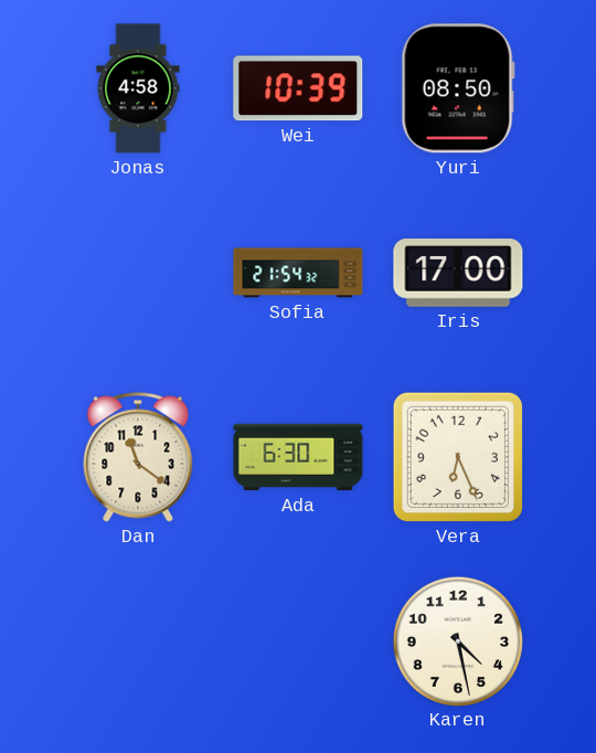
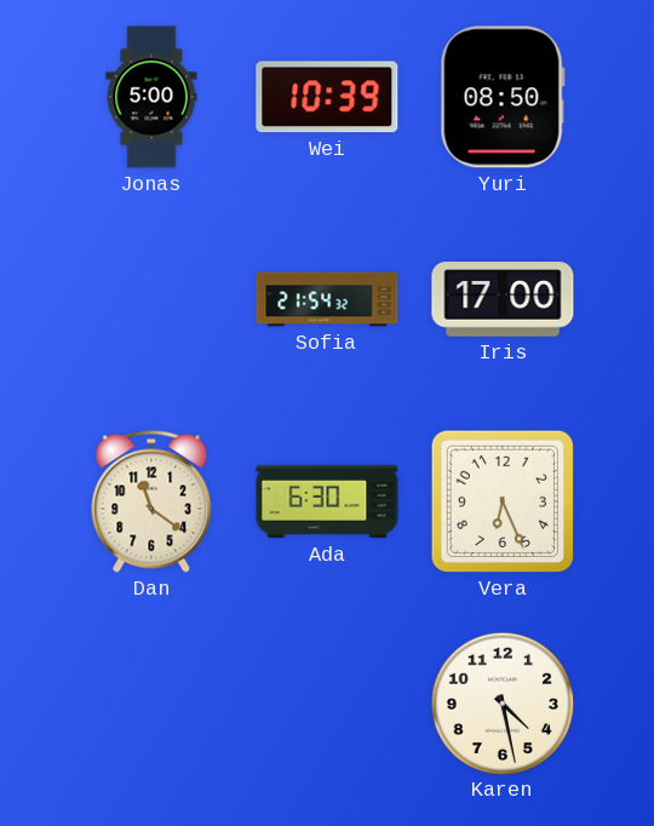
Jonas: 4:58 -> 5:00 (151, 97)
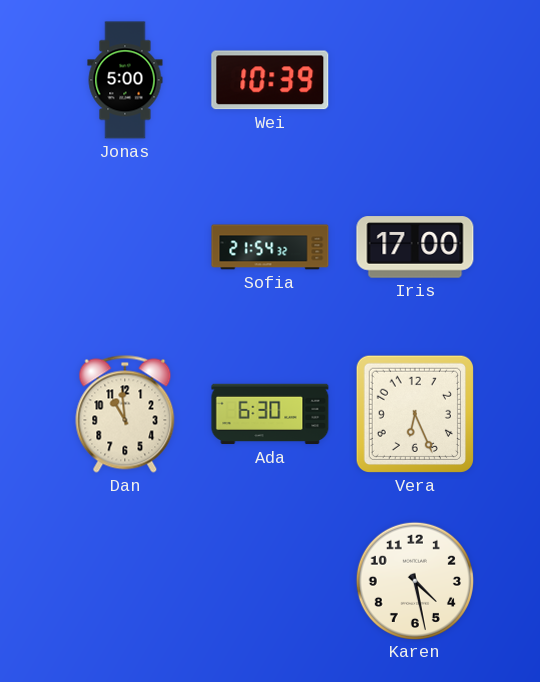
Yuri: 08:50 -> none (503, 97)
Dan: 11:21 -> 10:59 (125, 414)
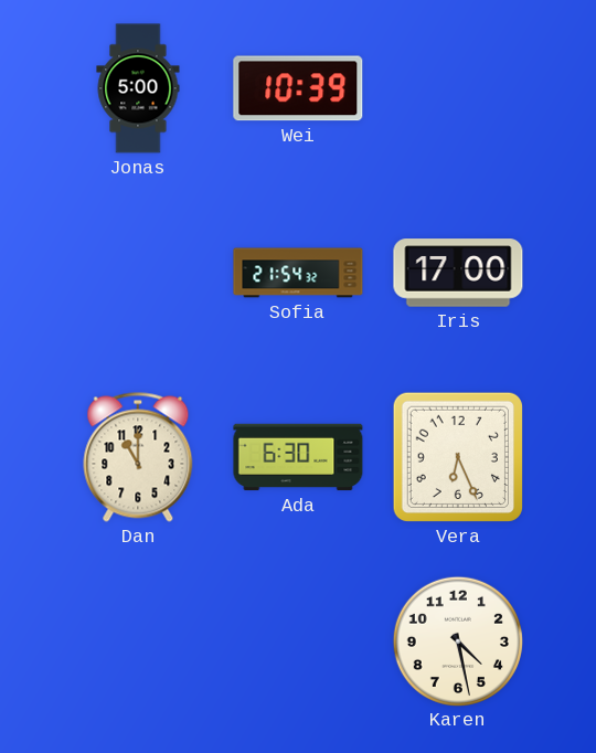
Dan: 10:59 -> 11:00 (138, 457)
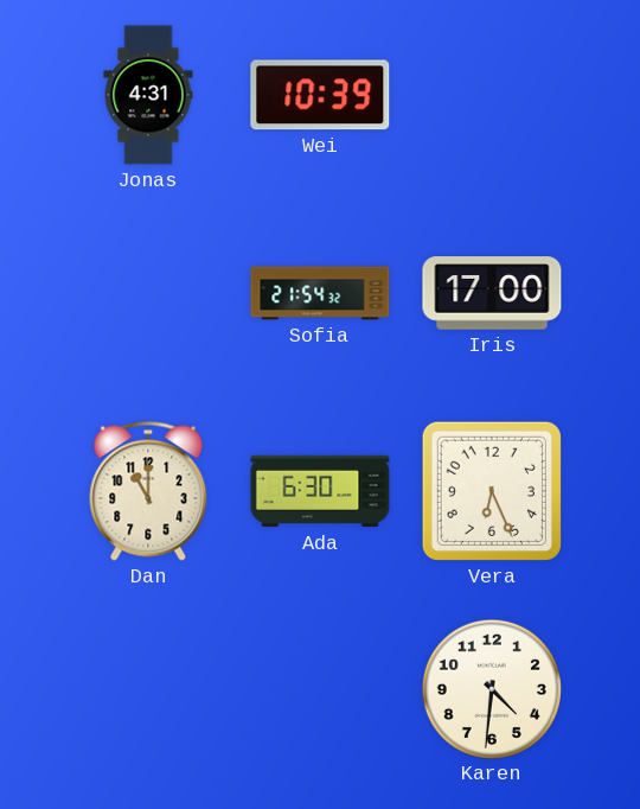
Jonas: 5:00 -> 4:31 (148, 95)
Karen: 4:28 -> 4:31 (491, 688)
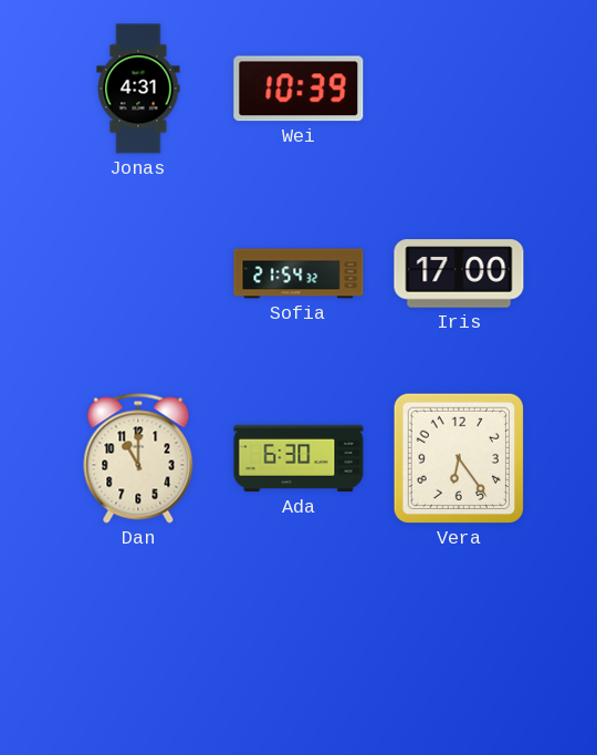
Vera: 6:26 -> 6:24 (459, 458)
Karen: 4:31 -> none (491, 688)
